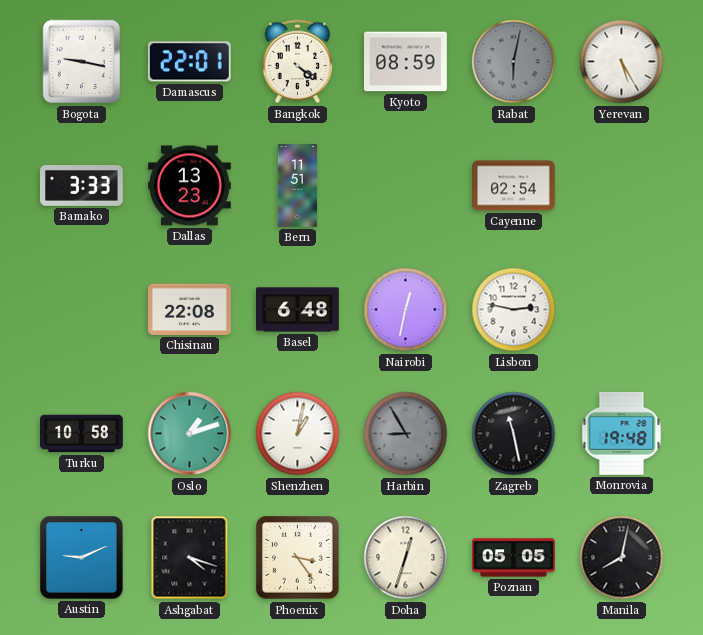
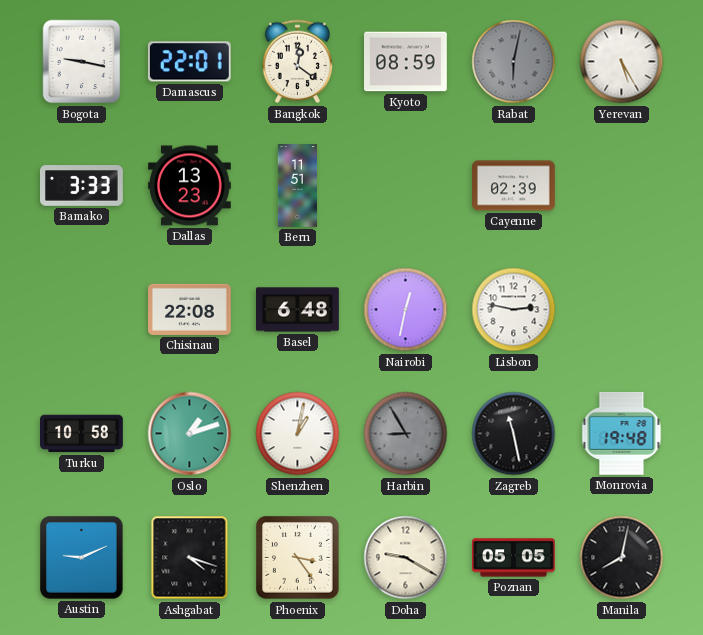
Bangkok: 4:21 -> 12:21 (298, 62)
Cayenne: 02:54 -> 02:39 (514, 186)
Doha: 12:33 -> 9:20 (406, 558)
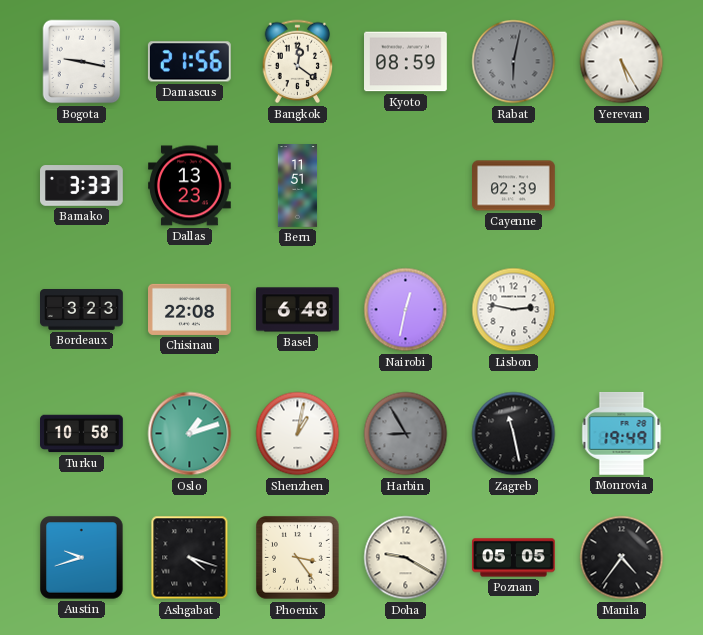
Damascus: 22:01 -> 21:56 (189, 62)
Bordeaux: none -> 3:23 (82, 310)
Monrovia: 19:48 -> 19:49 (622, 433)
Austin: 9:11 -> 9:42 (82, 558)
Manila: 8:02 -> 4:36 (622, 558)
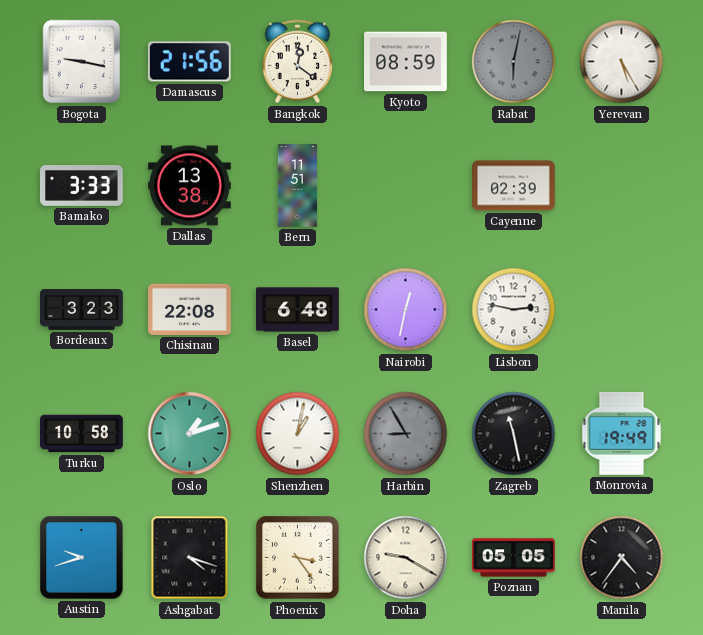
Dallas: 13:23 -> 13:38 (190, 186)
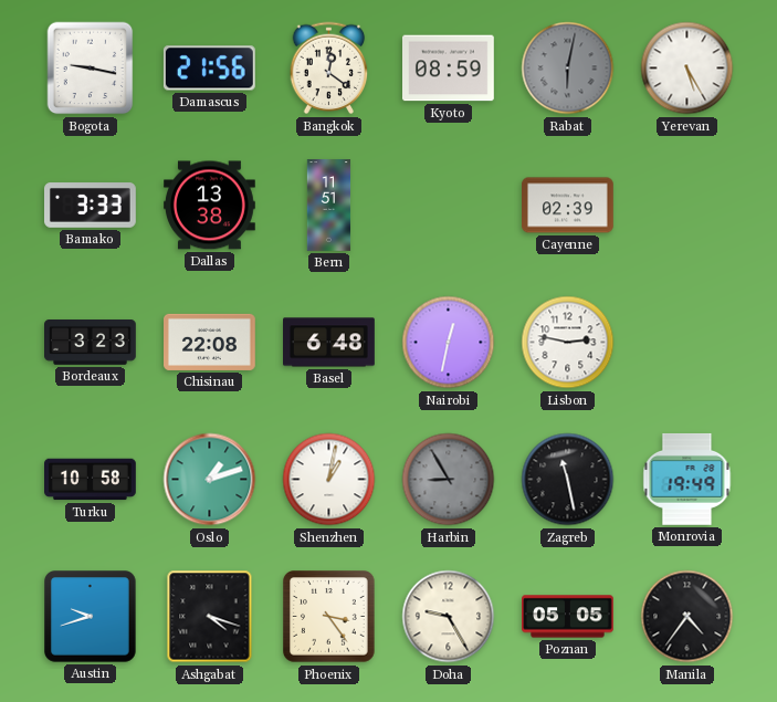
Doha: 9:20 -> 9:25 (449, 617)
